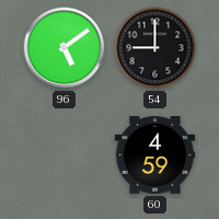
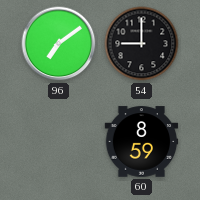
96: 5:09 -> 7:09 (59, 44)
60: 4:59 -> 8:59 (142, 142)
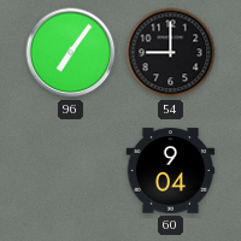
96: 7:09 -> 7:06 (71, 53)
60: 8:59 -> 9:04 (171, 171)
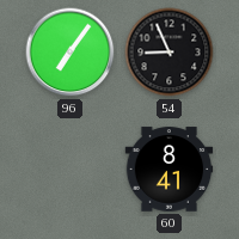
54: 9:00 -> 8:56 (170, 53)
60: 9:04 -> 8:41 (170, 170)
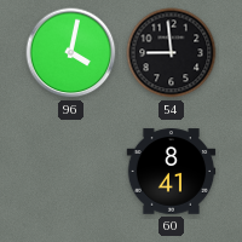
96: 7:06 -> 4:02 (71, 53)
54: 8:56 -> 8:59 (172, 53)
